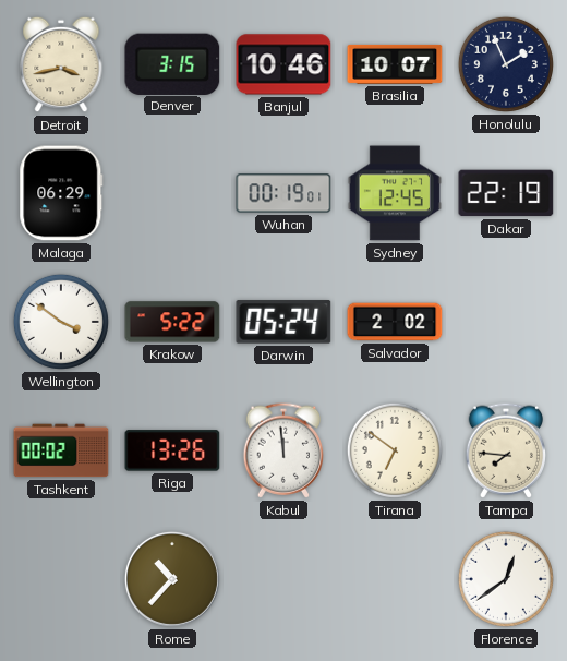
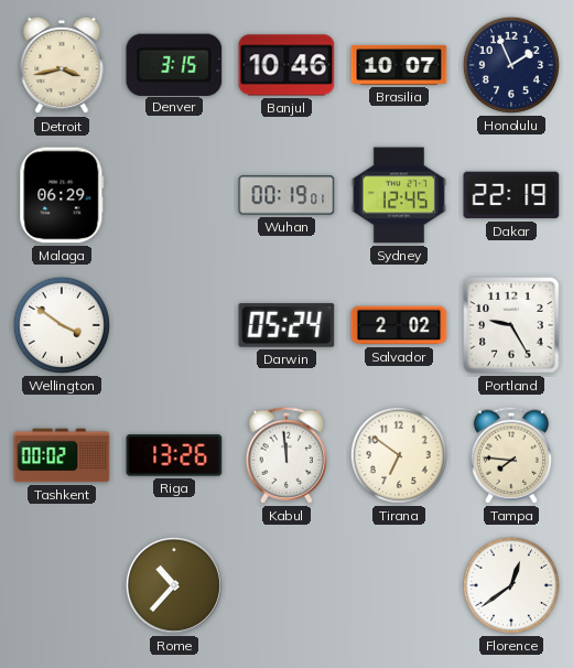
Krakow: 5:22 -> none (172, 322)
Portland: none -> 9:25 (511, 325)
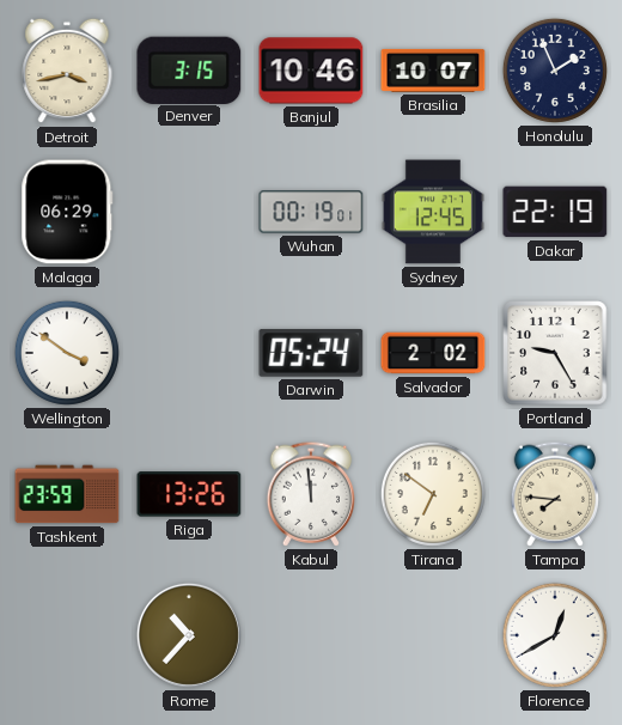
Tashkent: 00:02 -> 23:59 (67, 494)
Florence: 12:39 -> 12:40 (555, 635)
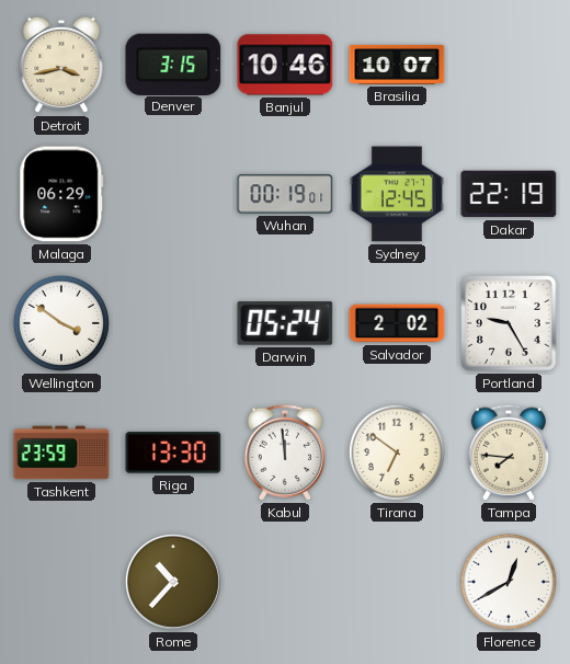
Honolulu: 1:56 -> none (555, 71)
Riga: 13:26 -> 13:30 (173, 453)
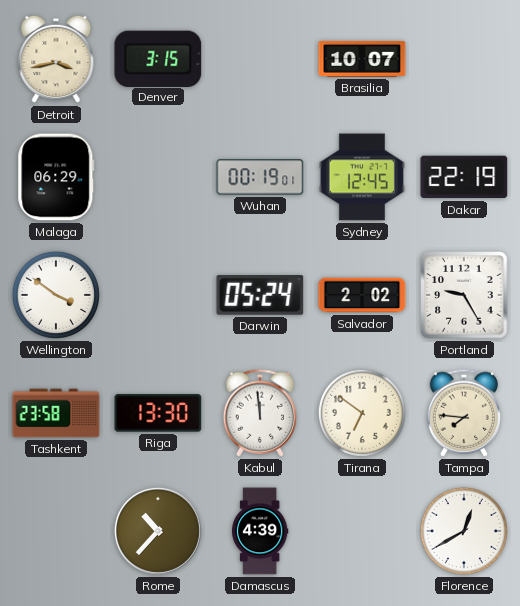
Banjul: 10:46 -> none (285, 65)
Tashkent: 23:59 -> 23:58 (56, 413)
Damascus: none -> 4:39 (260, 531)
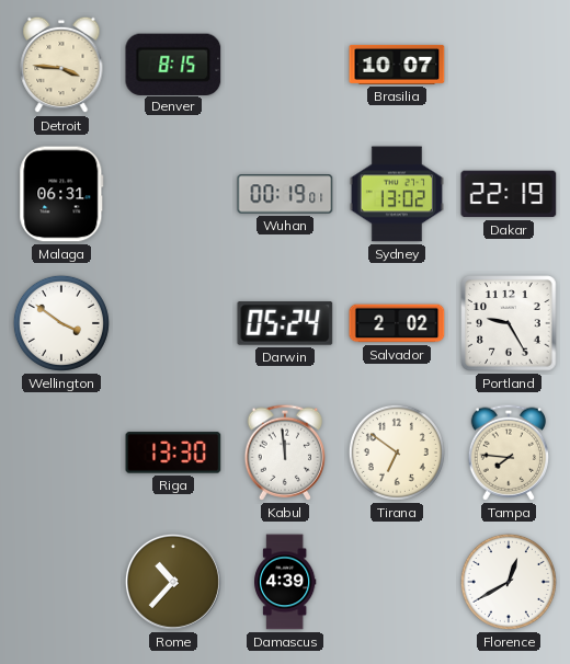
Detroit: 3:43 -> 3:46 (61, 65)
Denver: 3:15 -> 8:15 (173, 64)
Malaga: 06:29 -> 06:31 (61, 194)
Sydney: 12:45 -> 13:02 (397, 194)
Tashkent: 23:58 -> none (56, 413)
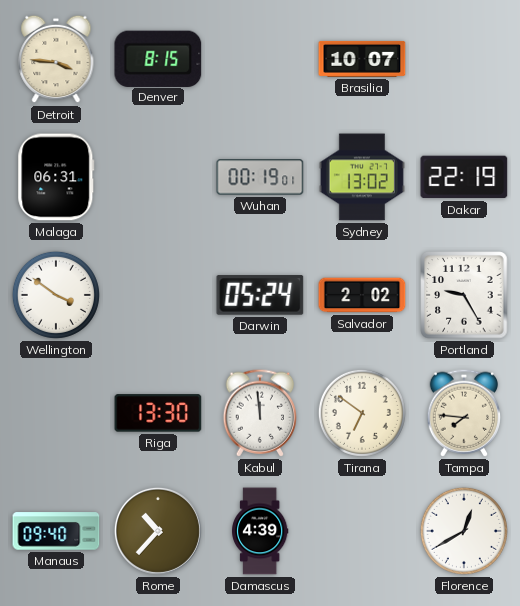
Manaus: none -> 09:40 (56, 531)
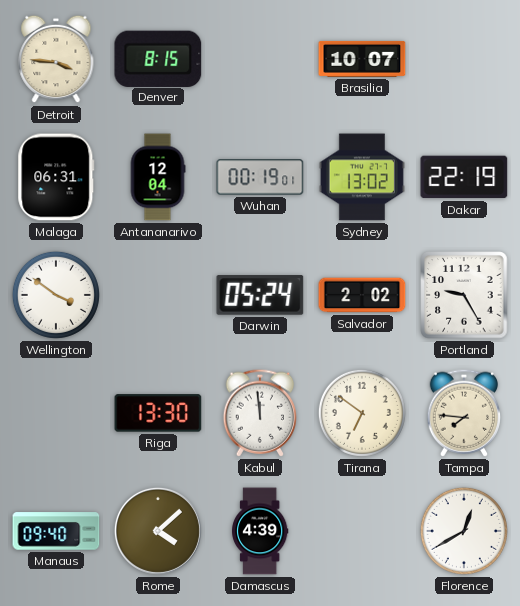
Antananarivo: none -> 12:04 (158, 177)
Rome: 10:37 -> 4:08 (158, 531)
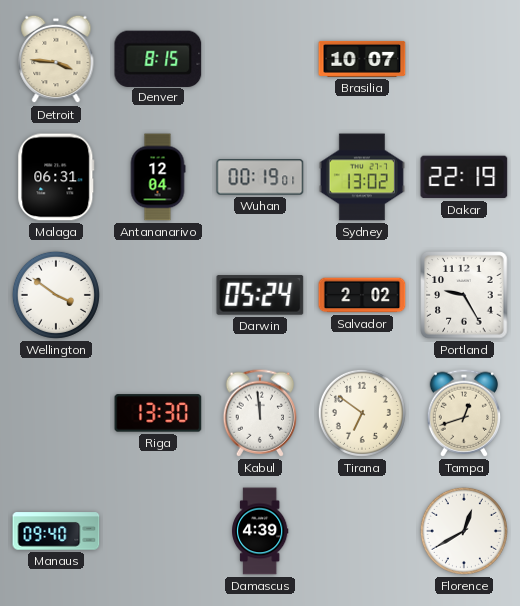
Tampa: 7:46 -> 12:42 (464, 413)
Rome: 4:08 -> none (158, 531)
